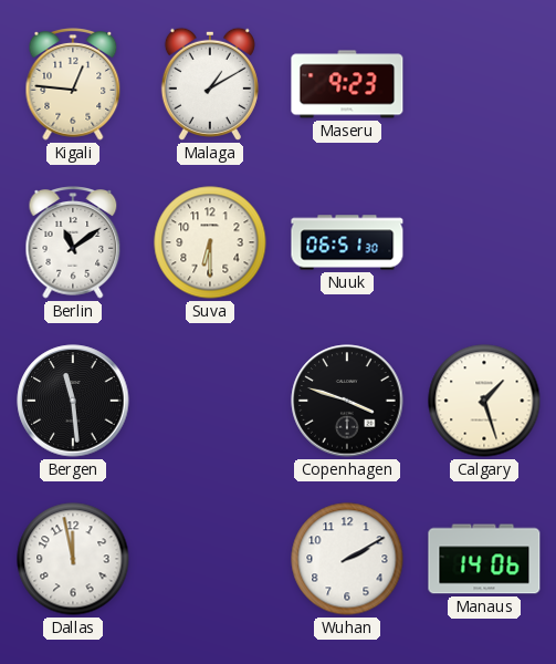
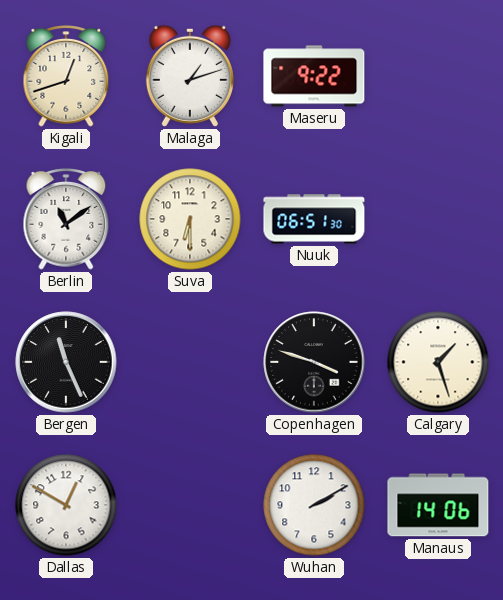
Kigali: 12:46 -> 12:42 (66, 76)
Malaga: 1:10 -> 1:12 (190, 76)
Maseru: 9:23 -> 9:22 (314, 76)
Bergen: 11:29 -> 11:26 (66, 362)
Dallas: 11:58 -> 12:50 (66, 505)
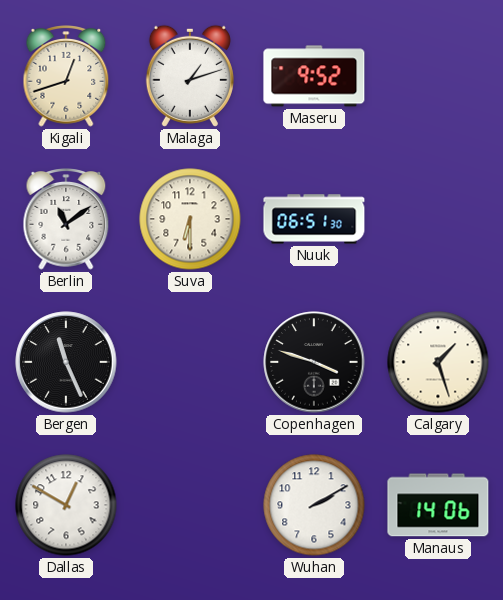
Maseru: 9:22 -> 9:52 (314, 76)
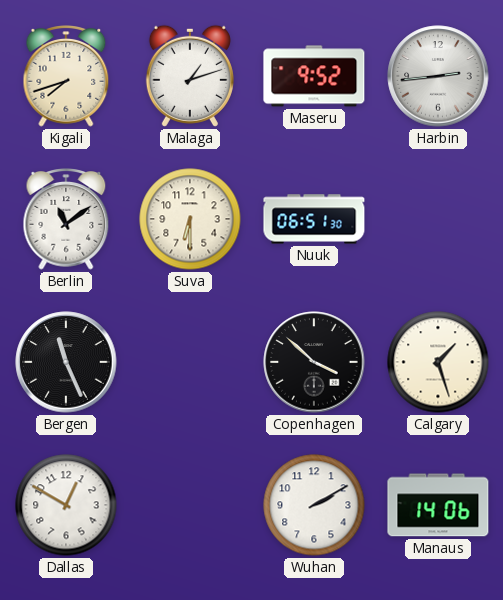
Kigali: 12:42 -> 7:42 (66, 76)
Harbin: none -> 2:44 (438, 76)
Copenhagen: 3:48 -> 3:52 (314, 362)
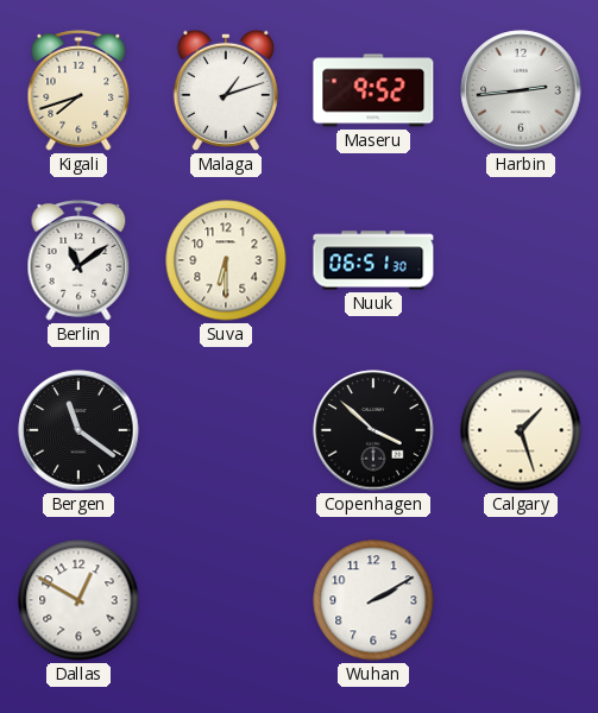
Bergen: 11:26 -> 11:21 (78, 430)
Manaus: 14:06 -> none (438, 505)
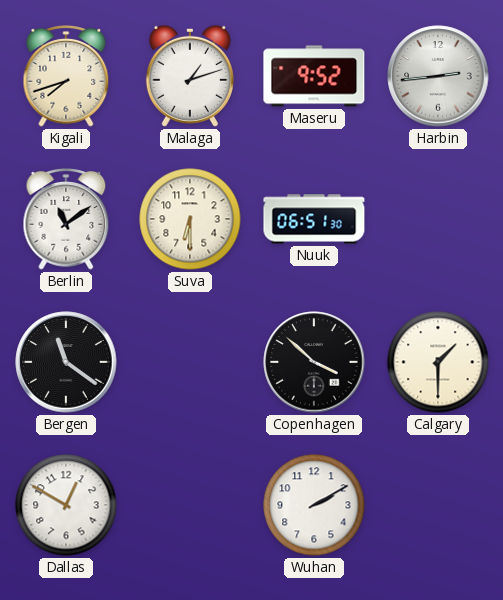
Calgary: 1:27 -> 1:30 (438, 362)
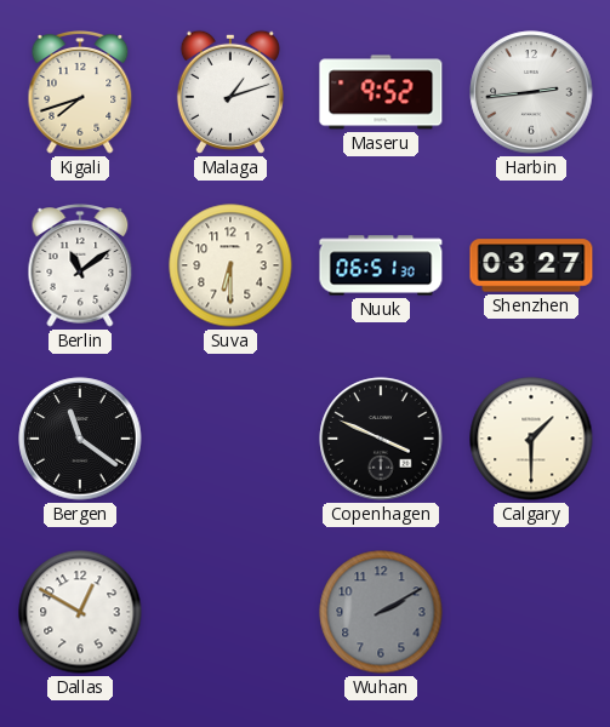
Shenzhen: none -> 03:27 (531, 265)
Copenhagen: 3:52 -> 3:49 (381, 439)
Wuhan dial: white -> grey (381, 612)
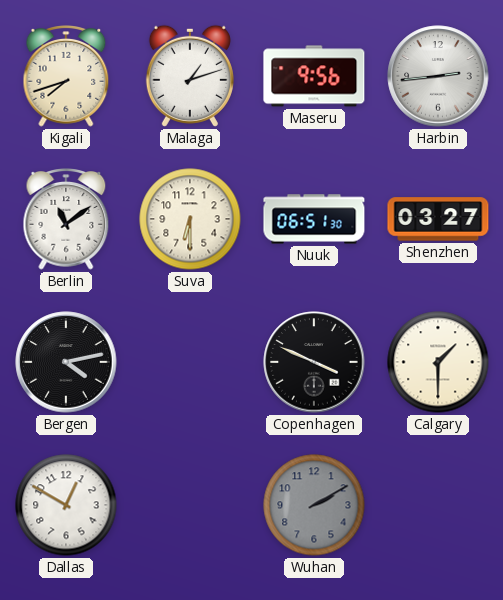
Maseru: 9:52 -> 9:56 (314, 76)
Bergen: 11:21 -> 4:13 (66, 362)
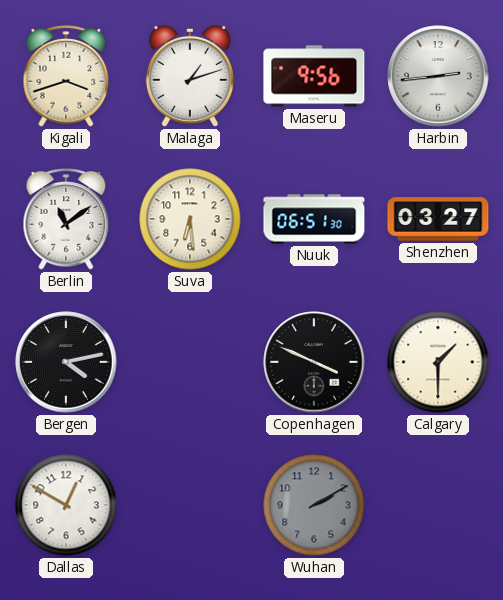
Kigali: 7:42 -> 3:42 (66, 76)
Suva: 6:30 -> 6:29 (190, 219)
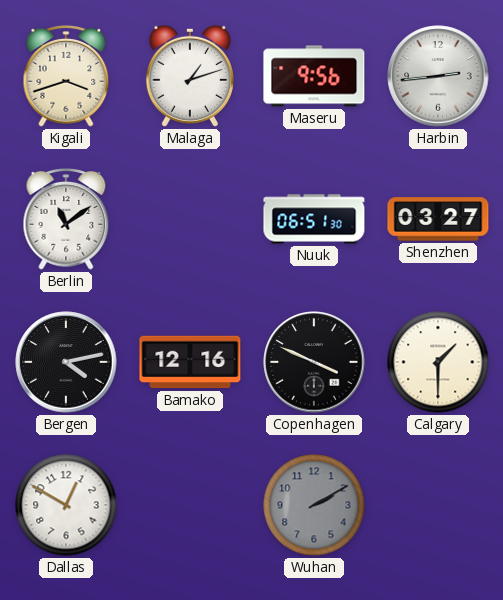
Suva: 6:29 -> none (190, 219)
Bamako: none -> 12:16 (190, 362)
